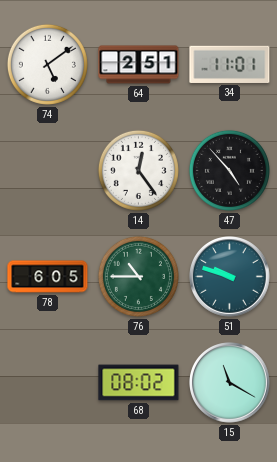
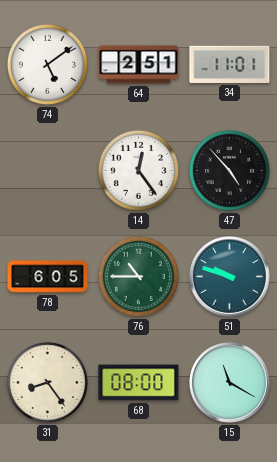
31: none -> 8:24 (47, 382)
68: 08:02 -> 08:00 (139, 383)
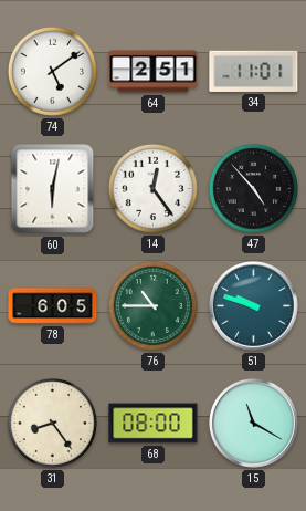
60: none -> 6:02 (53, 189)
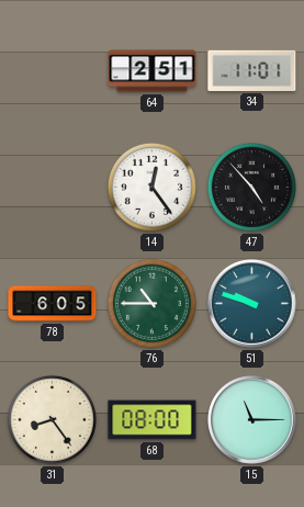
74: 5:09 -> none (52, 71)
60: 6:02 -> none (53, 189)
15: 11:20 -> 11:15 (252, 420)
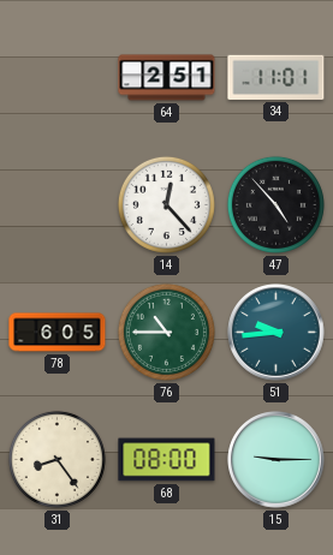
14: 12:24 -> 12:23 (166, 204)
51: 9:48 -> 9:44 (276, 333)
15: 11:15 -> 9:15 (276, 460)
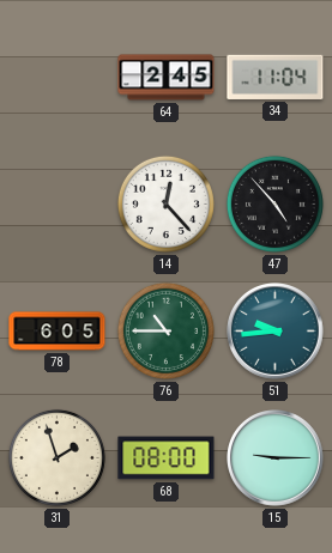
64: 2:51 -> 2:45 (167, 78)
34: 11:01 -> 11:04 (276, 77)
31: 8:24 -> 1:57 (56, 457)
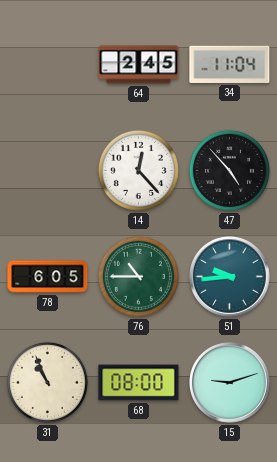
31: 1:57 -> 10:56 (47, 382)
15: 9:15 -> 9:12 (230, 383)
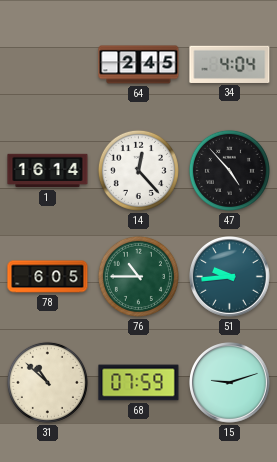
34: 11:04 -> 4:04 (230, 64)
1: none -> 16:14 (48, 171)
31: 10:56 -> 10:52 (47, 382)
68: 08:00 -> 07:59 (139, 383)
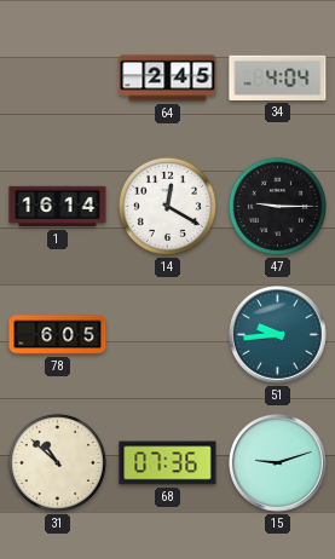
14: 12:23 -> 12:20 (167, 206)
47: 4:53 -> 9:15 (277, 206)
76: 10:45 -> none (138, 276)
68: 07:59 -> 07:36 (168, 463)
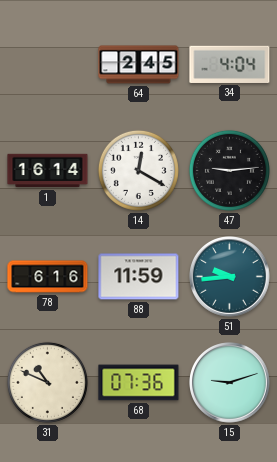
47: 9:15 -> 9:14 (229, 170)
78: 6:05 -> 6:16 (48, 277)
88: none -> 11:59 (139, 277)
31: 10:52 -> 10:49 (47, 382)
